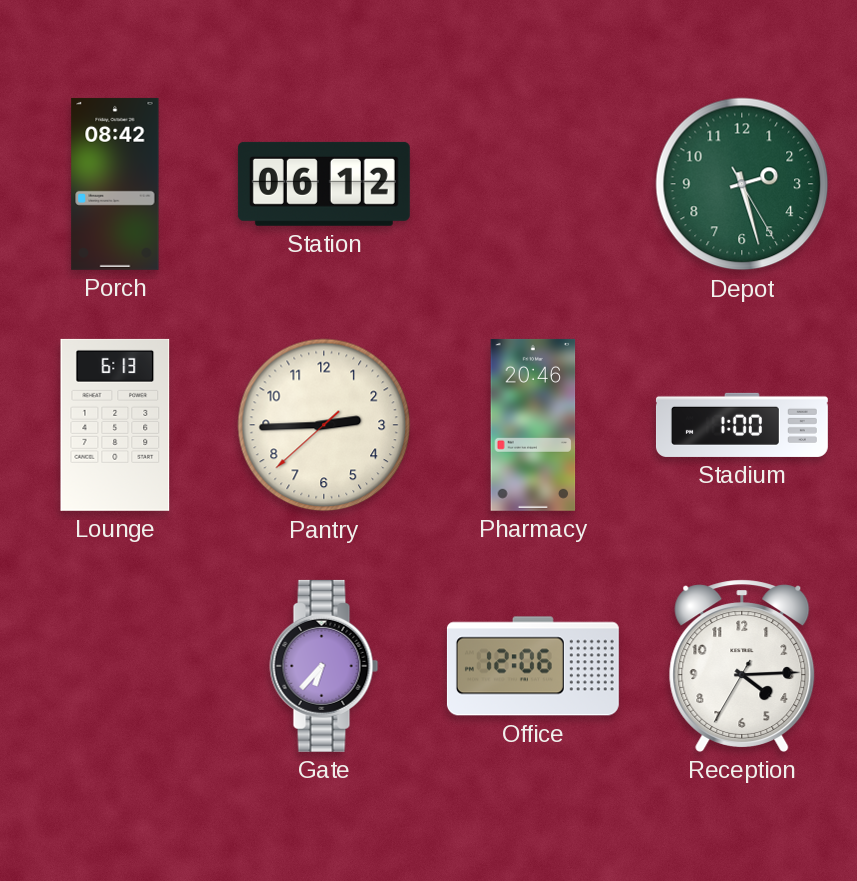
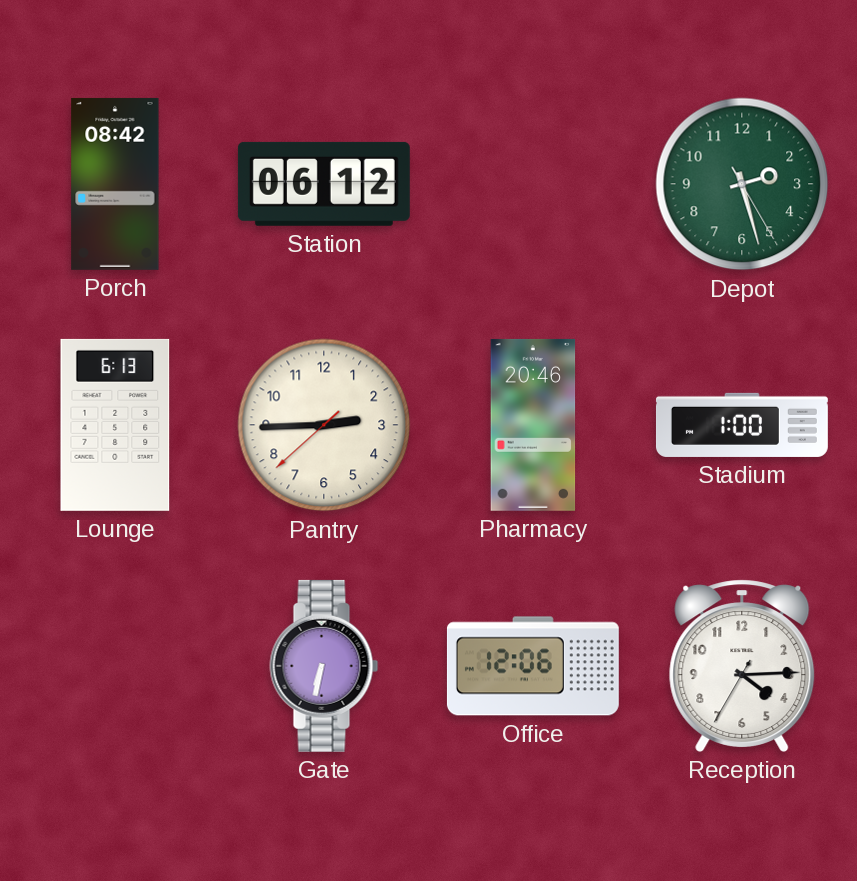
Gate: 6:37 -> 6:32 (324, 666)
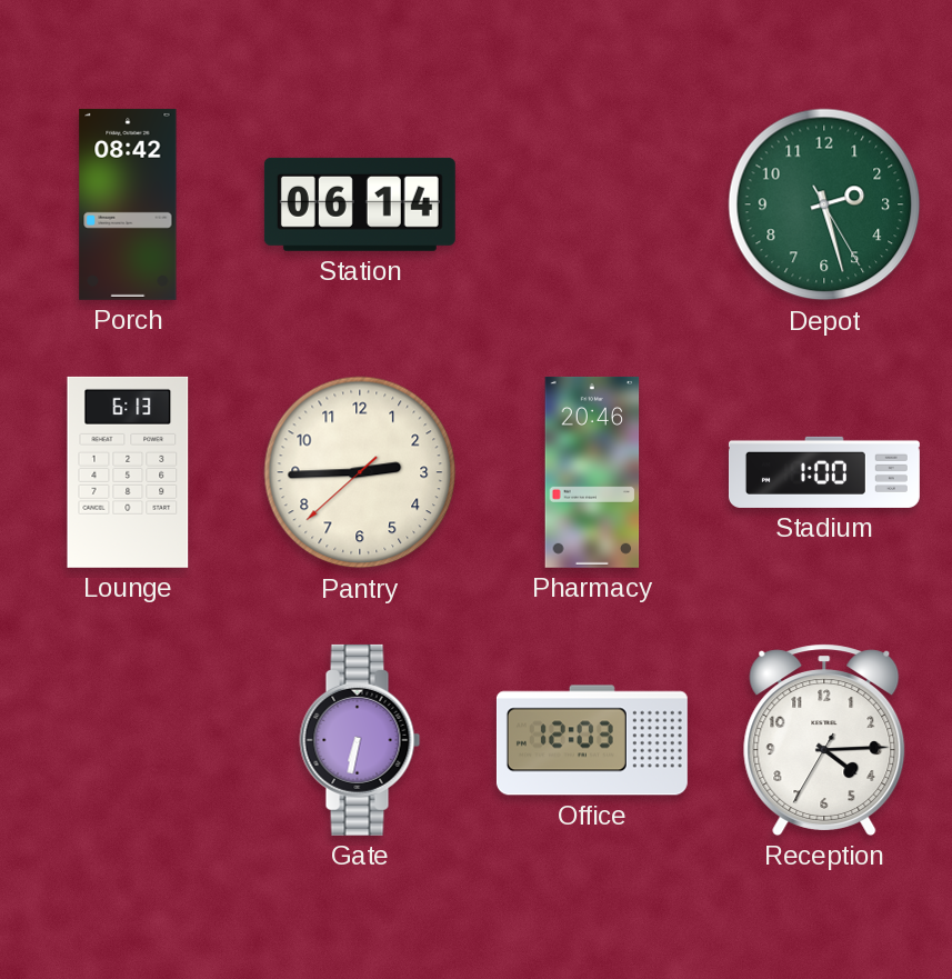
Station: 06:12 -> 06:14 (360, 204)
Office: 12:06 -> 12:03 (592, 740)
